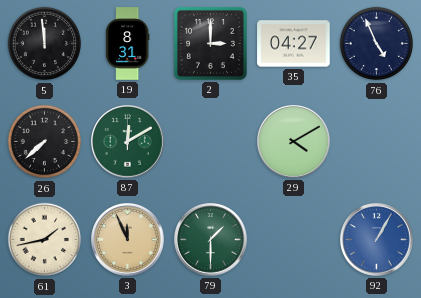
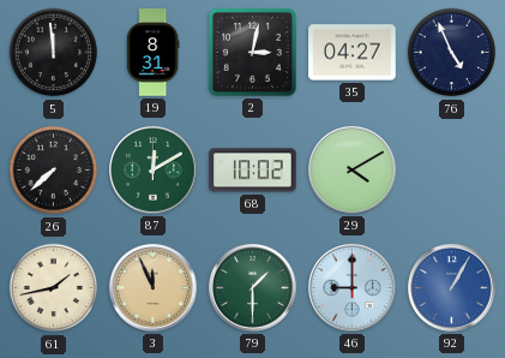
2: 3:00 -> 3:02 (252, 52)
68: none -> 10:02 (253, 171)
46: none -> 9:00 (353, 288)
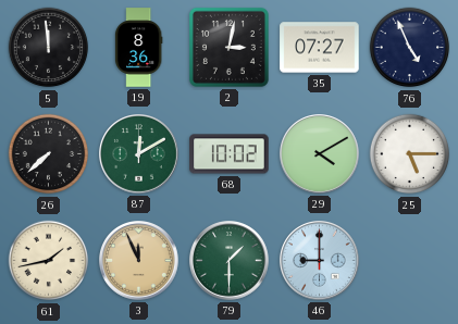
19: 8:31 -> 8:36 (138, 48)
35: 04:27 -> 07:27 (320, 48)
25: none -> 5:15 (410, 154)
92: 1:05 -> none (452, 288)
